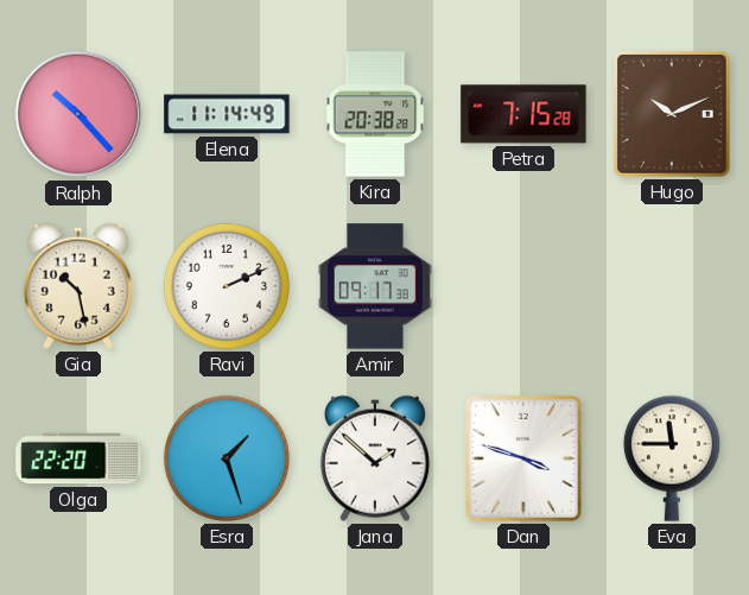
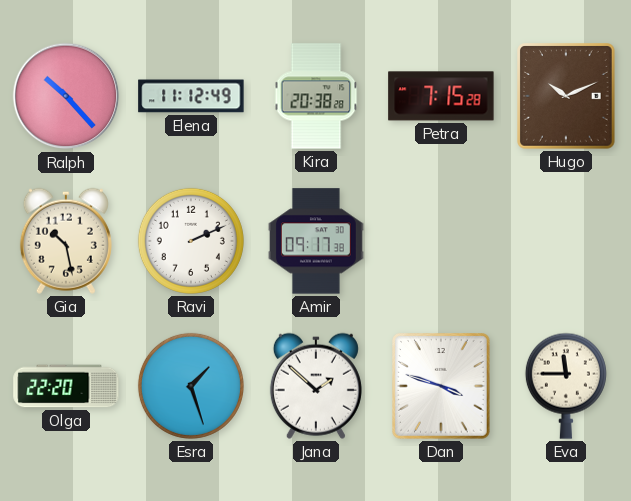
Elena: 11:14 -> 11:12 (191, 96)
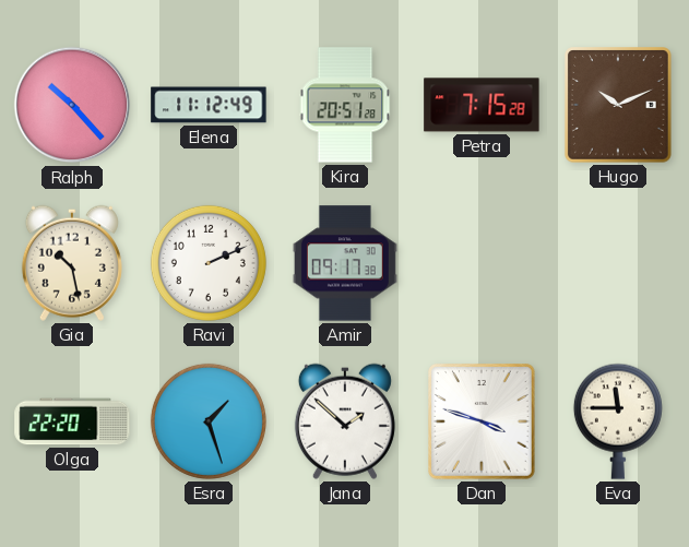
Kira: 20:38 -> 20:51 (345, 105)
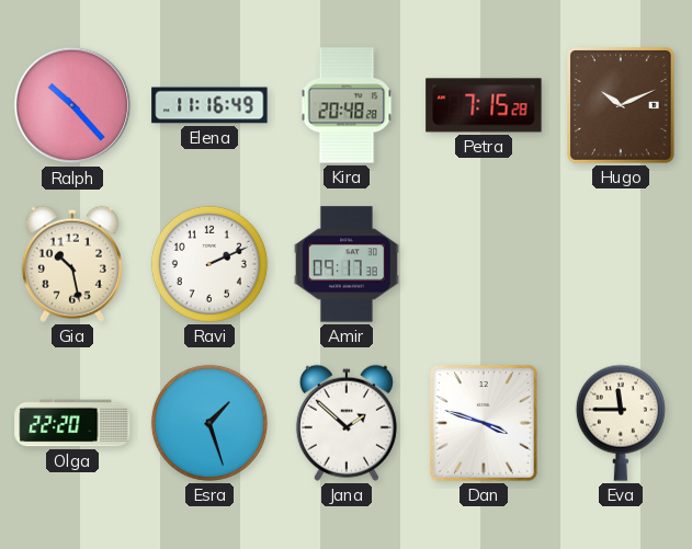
Elena: 11:12 -> 11:16 (209, 105)
Kira: 20:51 -> 20:48 (347, 105)
